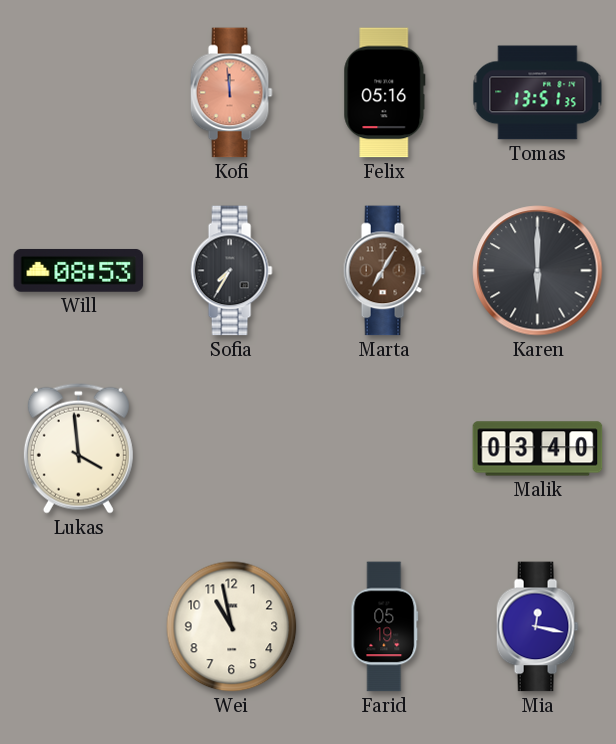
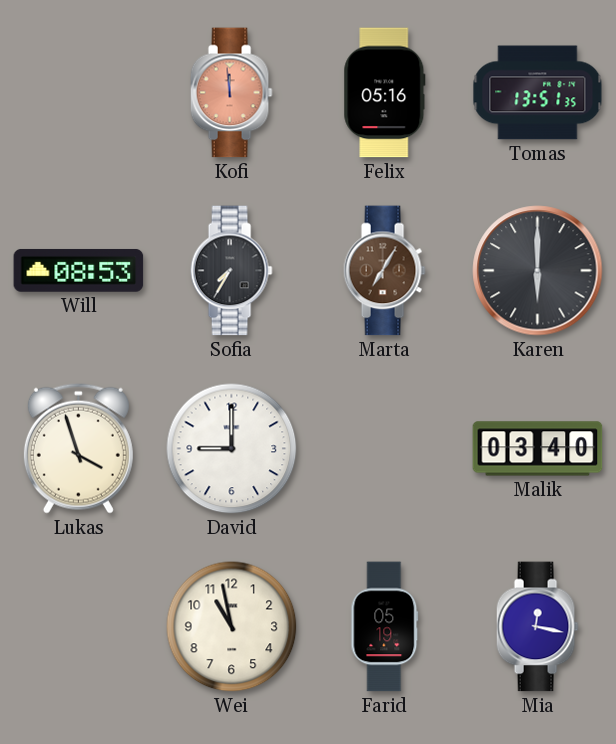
Lukas: 3:59 -> 3:57 (78, 448)
David: none -> 9:00 (232, 449)
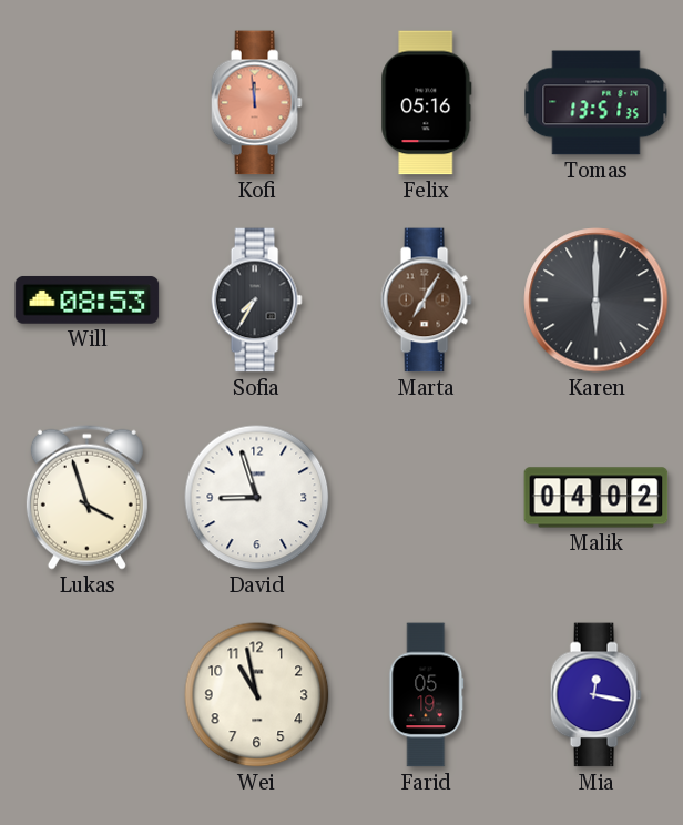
David: 9:00 -> 8:57 (257, 498)
Malik: 03:40 -> 04:02 (597, 498)
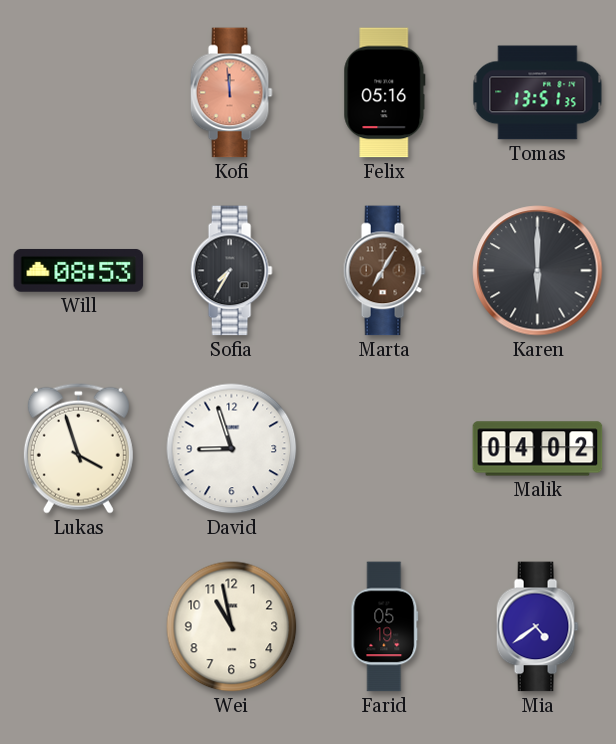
Mia: 12:17 -> 4:39 (537, 627)
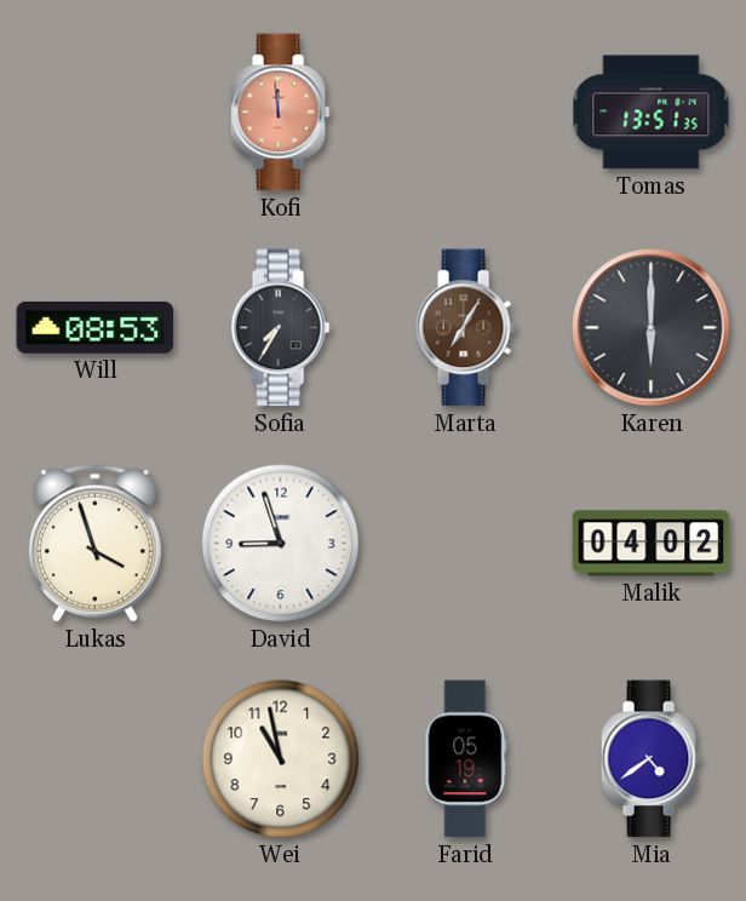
Felix: 05:16 -> none (385, 93)
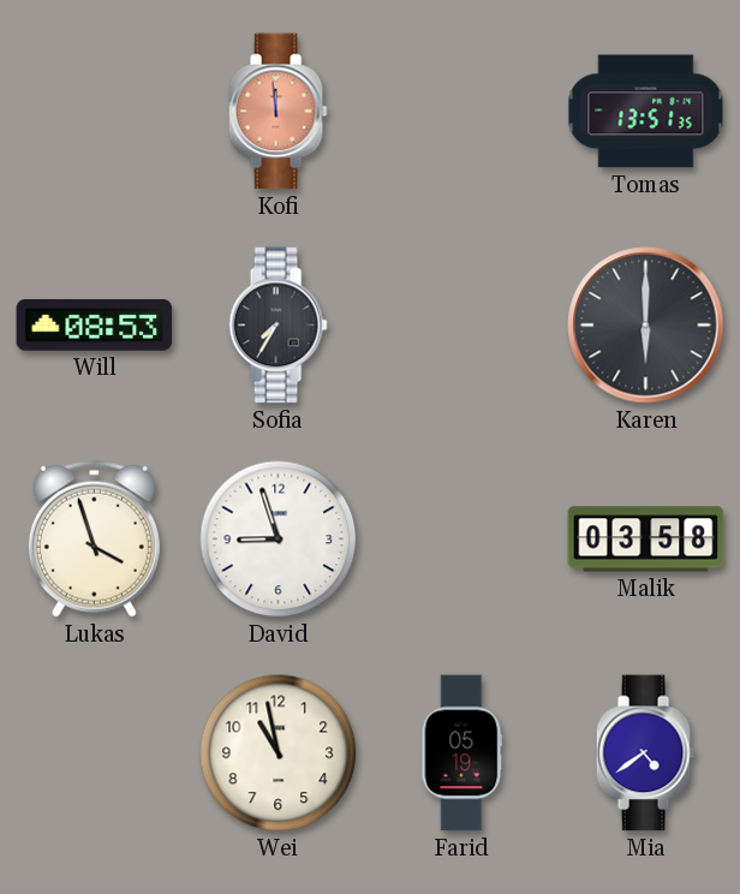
Marta: 7:05 -> none (465, 328)
Malik: 04:02 -> 03:58 (646, 540)
